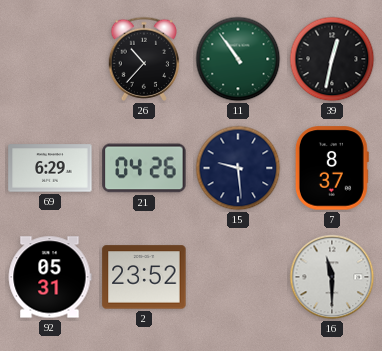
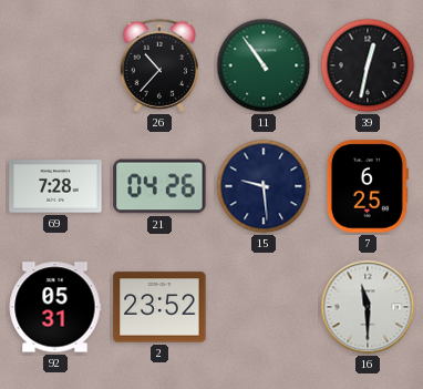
69: 6:29 -> 7:28 (55, 186)
7: 8:37 -> 6:25 (368, 186)
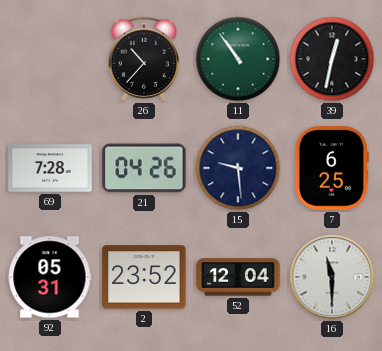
52: none -> 12:04 (238, 277)
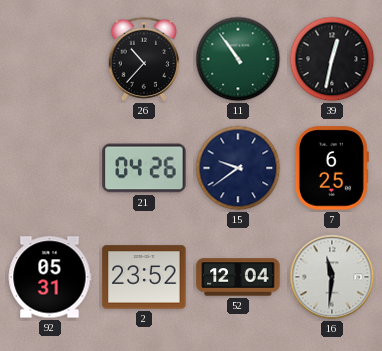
69: 7:28 -> none (50, 168)
15: 9:29 -> 9:39 (238, 168)
16: 11:30 -> 11:31 (332, 277)
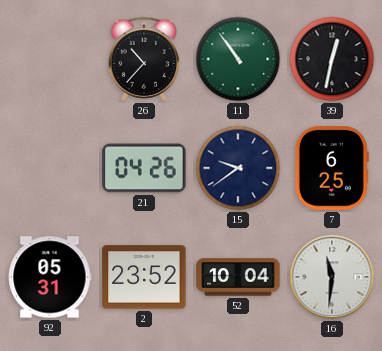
52: 12:04 -> 10:04 (238, 277)
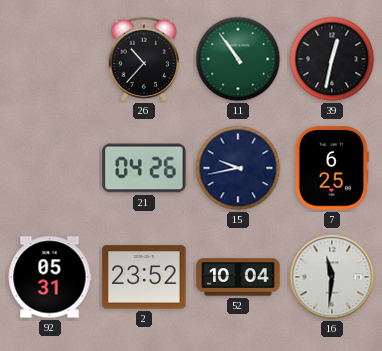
15: 9:39 -> 9:43 (238, 168)
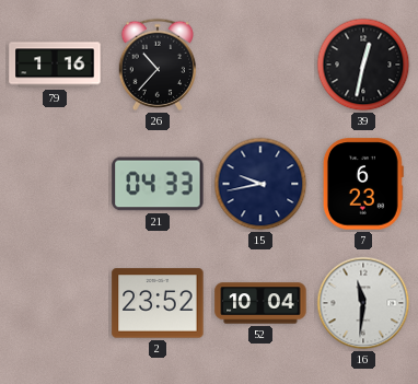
79: none -> 1:16 (55, 65)
11: 10:54 -> none (238, 59)
21: 04:26 -> 04:33 (158, 184)
7: 6:25 -> 6:23 (363, 184)
92: 05:31 -> none (50, 277)
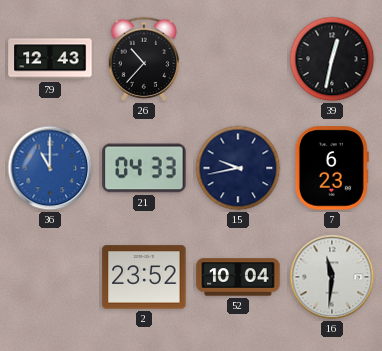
79: 1:16 -> 12:43 (50, 59)
36: none -> 11:00 (50, 168)
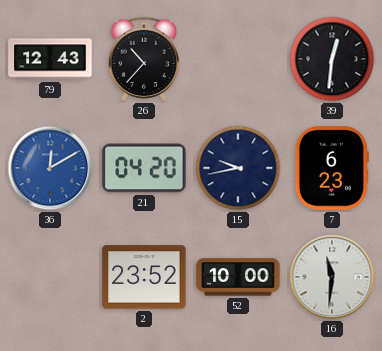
39: 12:32 -> 12:31 (332, 59)
36: 11:00 -> 12:10 (50, 168)
21: 04:33 -> 04:20 (144, 168)
52: 10:04 -> 10:00 (238, 277)
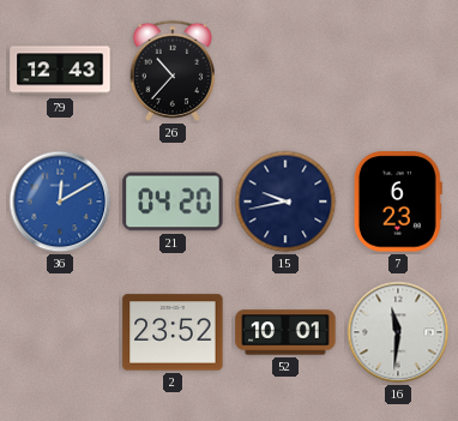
39: 12:31 -> none (332, 59)
52: 10:00 -> 10:01 (285, 332)
